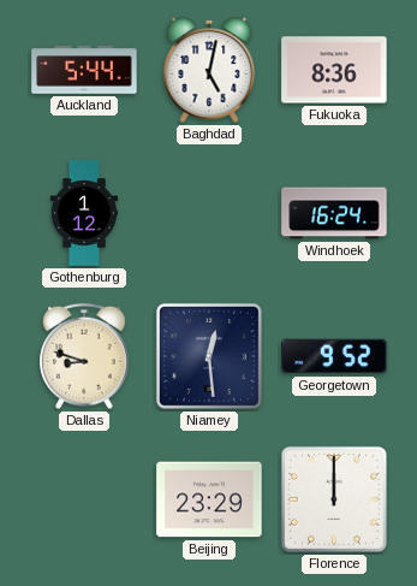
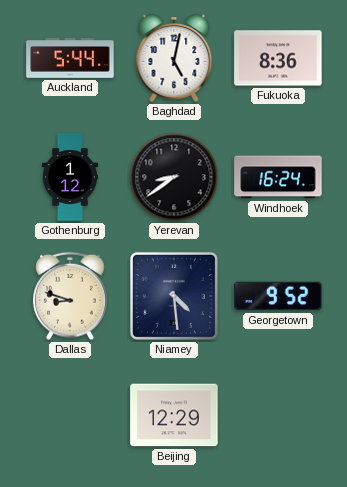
Yerevan: none -> 8:39 (174, 177)
Niamey: 12:29 -> 4:29 (174, 296)
Beijing: 23:29 -> 12:29 (174, 415)
Florence: 12:00 -> none (334, 499)
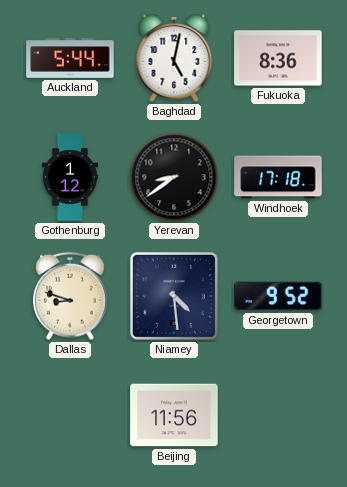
Windhoek: 16:24 -> 17:18 (278, 177)
Beijing: 12:29 -> 11:56 (174, 415)
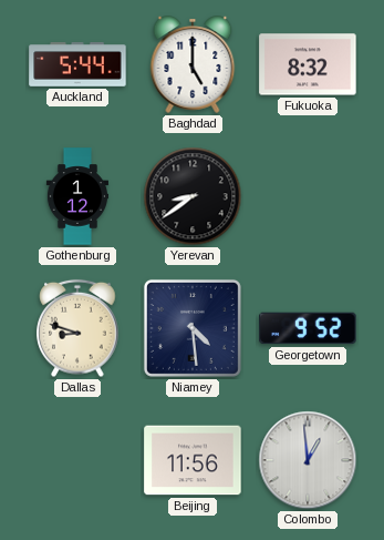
Baghdad: 5:02 -> 5:00 (193, 64)
Fukuoka: 8:36 -> 8:32 (308, 64)
Windhoek: 17:18 -> none (278, 177)
Colombo: none -> 12:59 (308, 460)
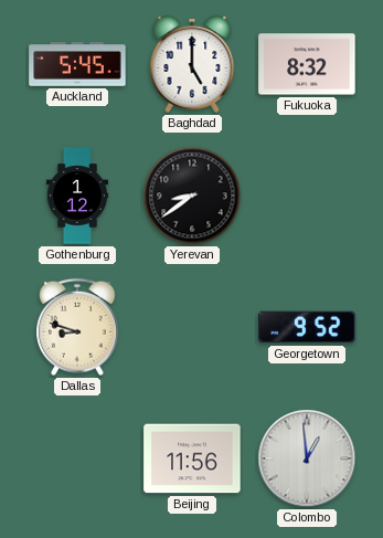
Auckland: 5:44 -> 5:45 (77, 64)
Niamey: 4:29 -> none (193, 328)
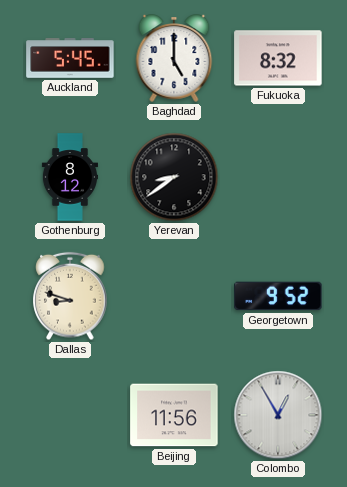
Gothenburg: 1:12 -> 8:12 (69, 177)
Colombo: 12:59 -> 12:55 (278, 415)
